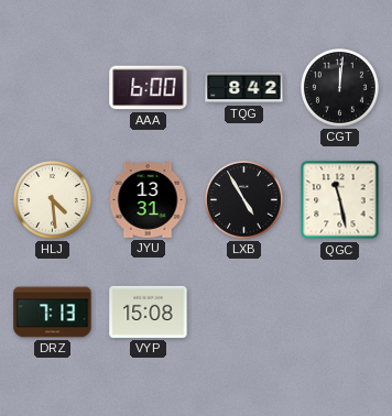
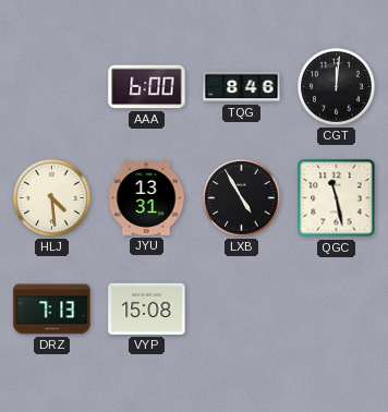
TQG: 8:42 -> 8:46 (242, 87)
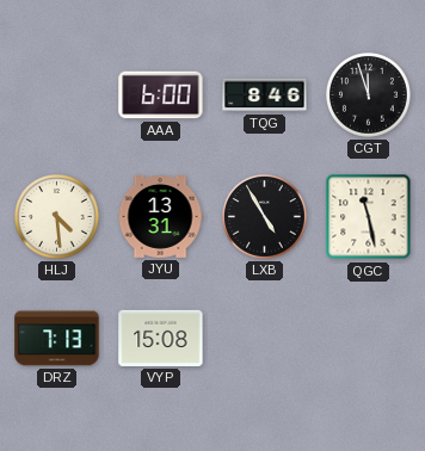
CGT: 12:01 -> 11:57 (369, 95)
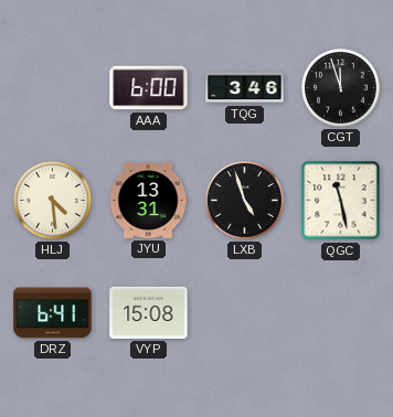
TQG: 8:46 -> 3:46 (245, 88)
LXB: 4:55 -> 4:57 (245, 201)
DRZ: 7:13 -> 6:41 (53, 313)
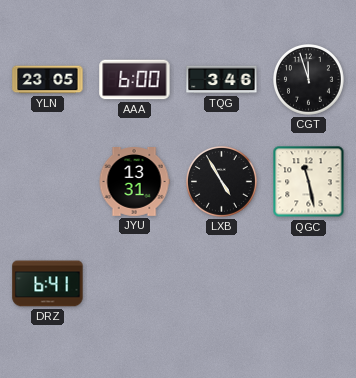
YLN: none -> 23:05 (48, 80)
HLJ: 4:29 -> none (53, 201)
LXB: 4:57 -> 4:55 (222, 182)
VYP: 15:08 -> none (149, 312)
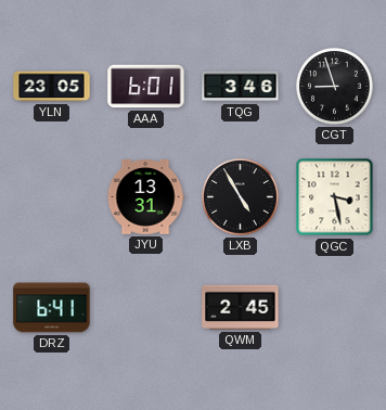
AAA: 6:00 -> 6:01 (146, 87)
CGT: 11:57 -> 8:57 (335, 87)
QGC: 11:28 -> 3:28 (335, 197)
QWM: none -> 2:45 (241, 307)
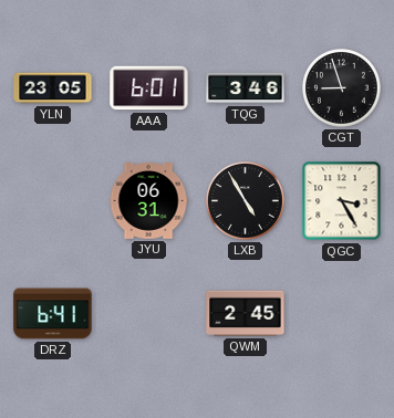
JYU: 13:31 -> 06:31 (148, 201)
QGC: 3:28 -> 3:25 (342, 201)
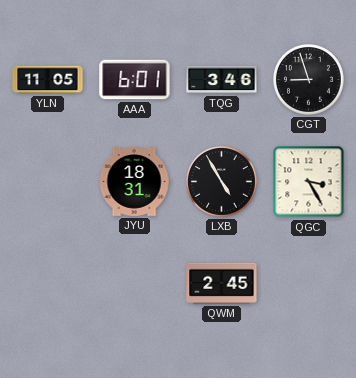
YLN: 23:05 -> 11:05 (48, 80)
JYU: 06:31 -> 18:31 (134, 182)
DRZ: 6:41 -> none (53, 314)
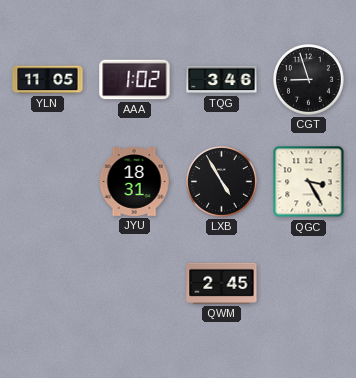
AAA: 6:01 -> 1:02 (135, 80)
